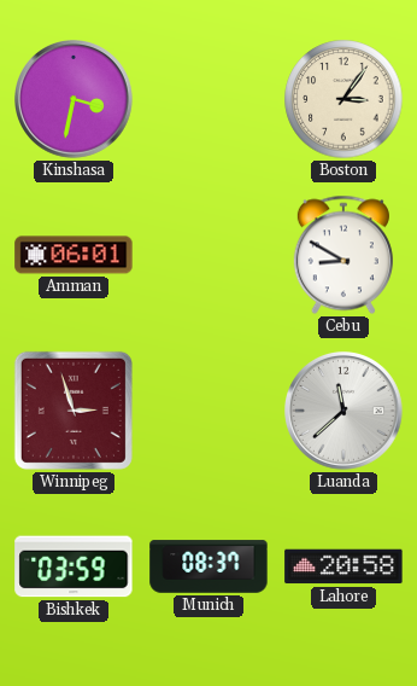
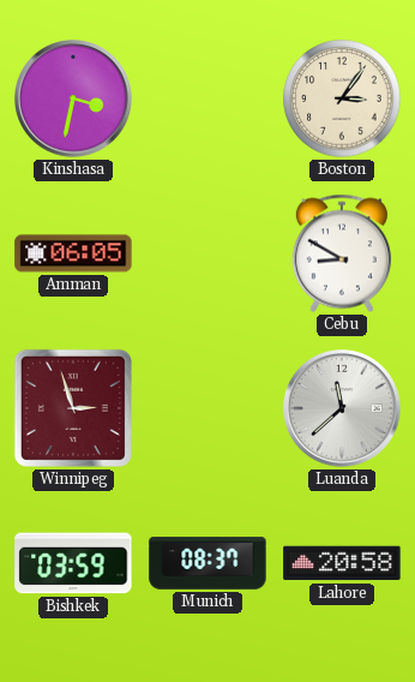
Amman: 06:01 -> 06:05 (73, 253)
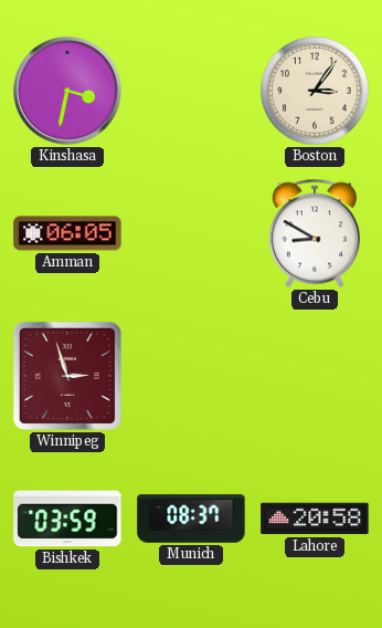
Luanda: 11:38 -> none (343, 409)
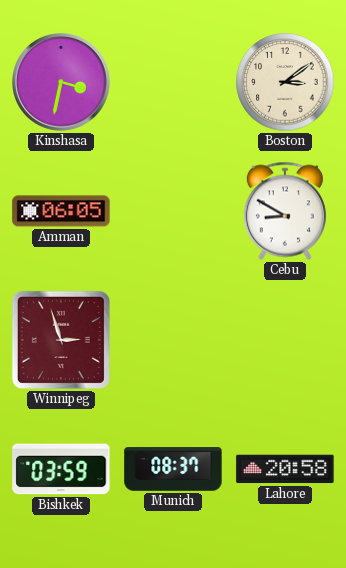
Boston: 3:06 -> 3:09 (285, 82)
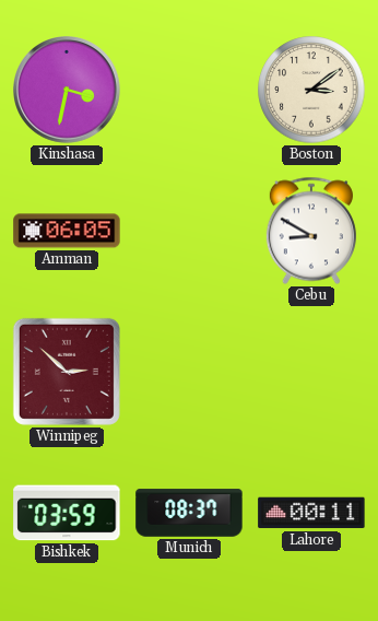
Winnipeg: 2:57 -> 2:52 (67, 372)
Lahore: 20:58 -> 00:11 (311, 513)
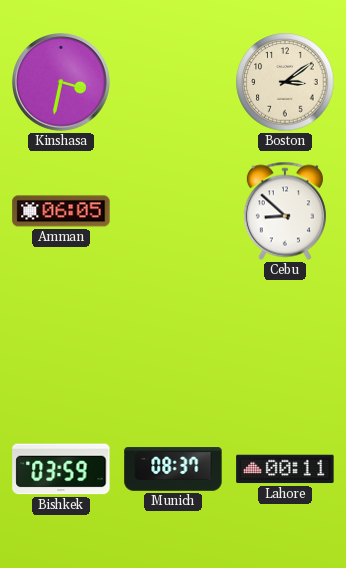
Cebu: 8:50 -> 8:52 (285, 211)
Winnipeg: 2:52 -> none (67, 372)
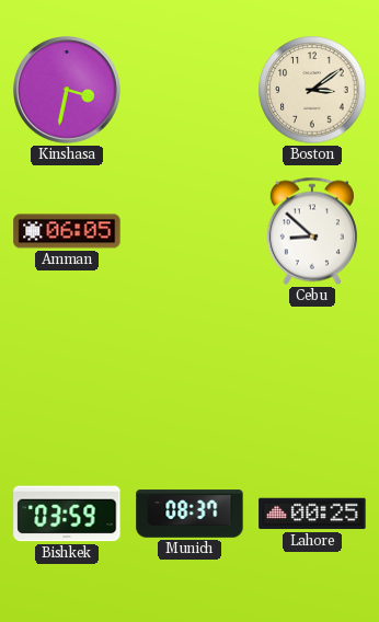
Lahore: 00:11 -> 00:25 (312, 514)
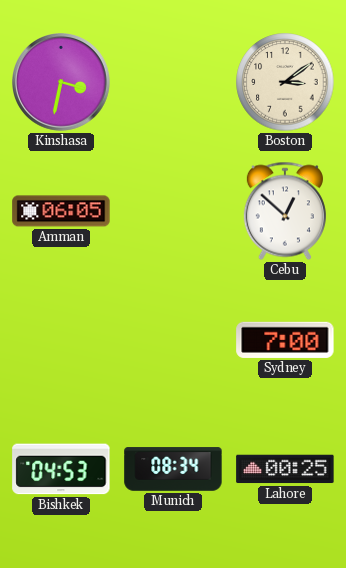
Cebu: 8:52 -> 12:52 (285, 211)
Sydney: none -> 7:00 (285, 340)
Bishkek: 03:59 -> 04:53 (61, 469)
Munich: 08:37 -> 08:34 (173, 469)
